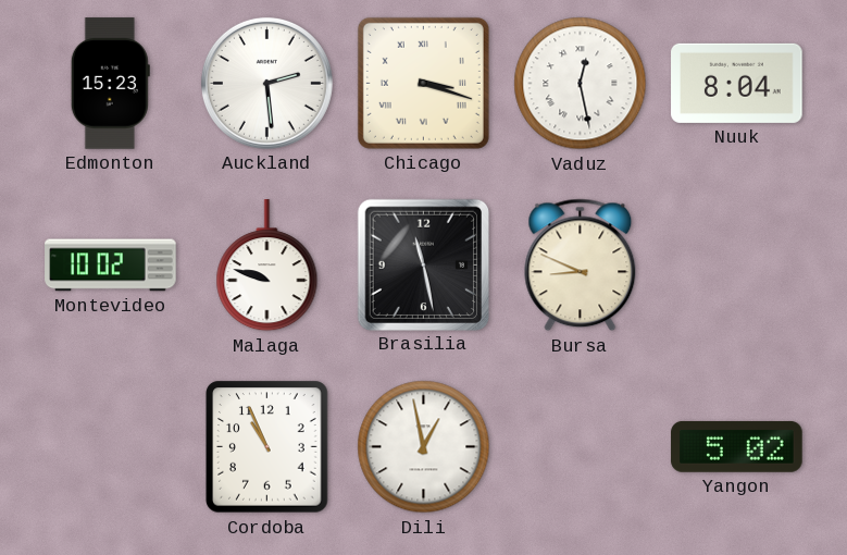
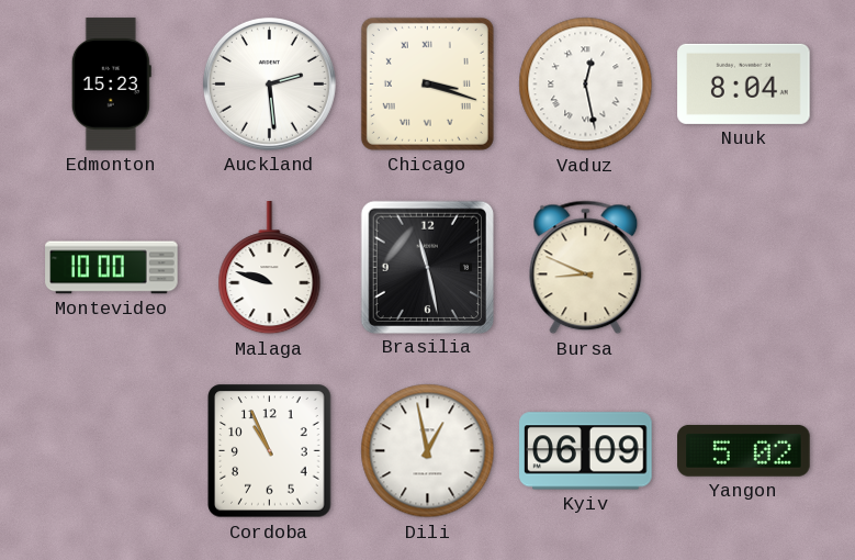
Montevideo: 10:02 -> 10:00 (112, 268)
Kyiv: none -> 06:09 (586, 451)
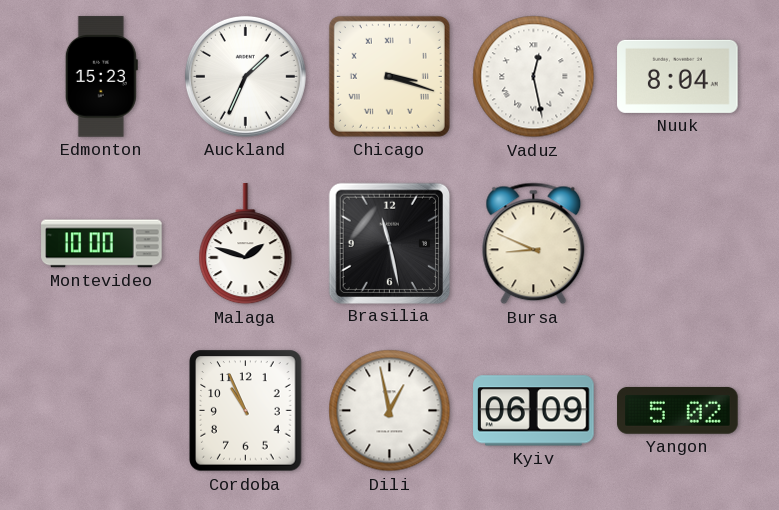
Auckland: 2:29 -> 1:34 (245, 76)
Malaga: 9:48 -> 1:48 (246, 244)
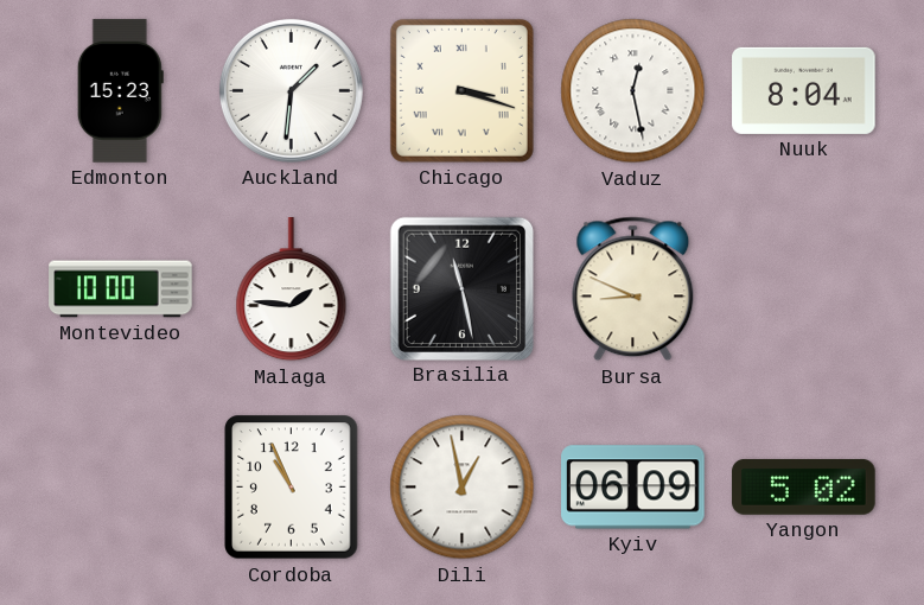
Auckland: 1:34 -> 1:31 (291, 90)
Malaga: 1:48 -> 1:46 (292, 289)
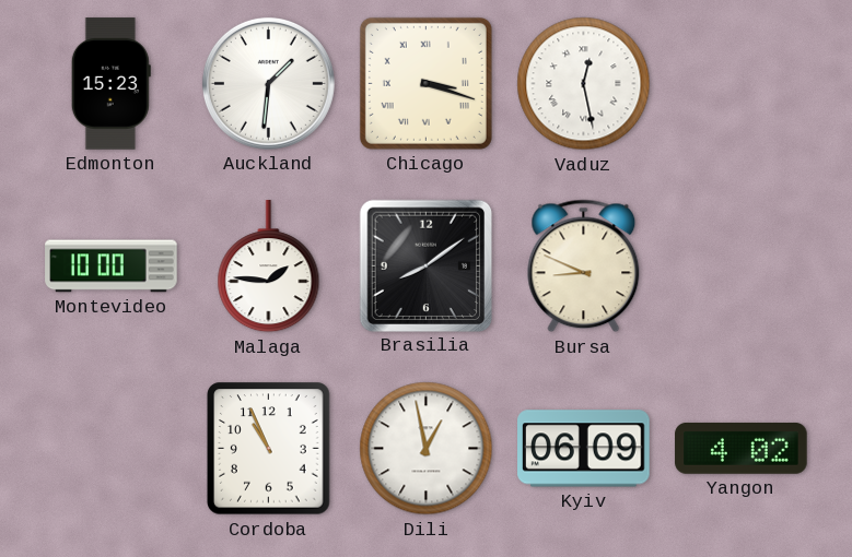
Nuuk: 8:04 -> none (804, 90)
Brasilia: 11:28 -> 8:09 (425, 265)
Yangon: 5:02 -> 4:02 (742, 449)
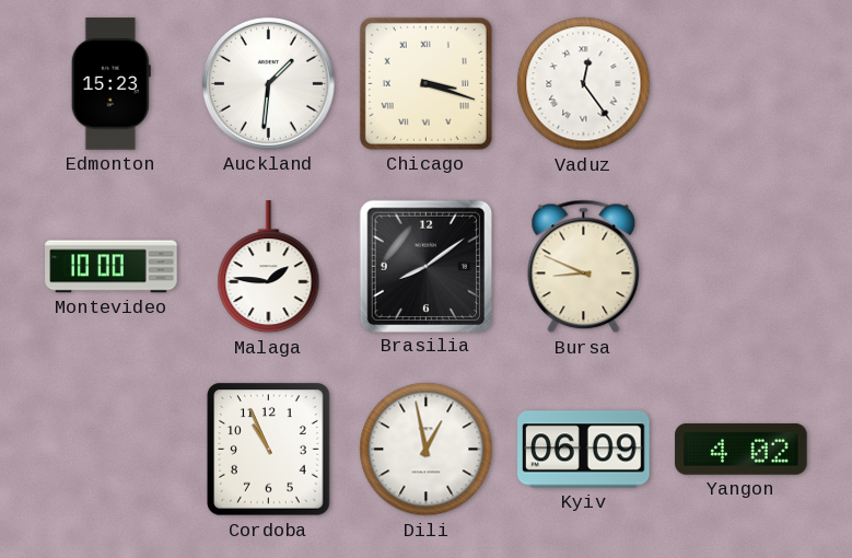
Vaduz: 12:28 -> 12:24 (584, 84)
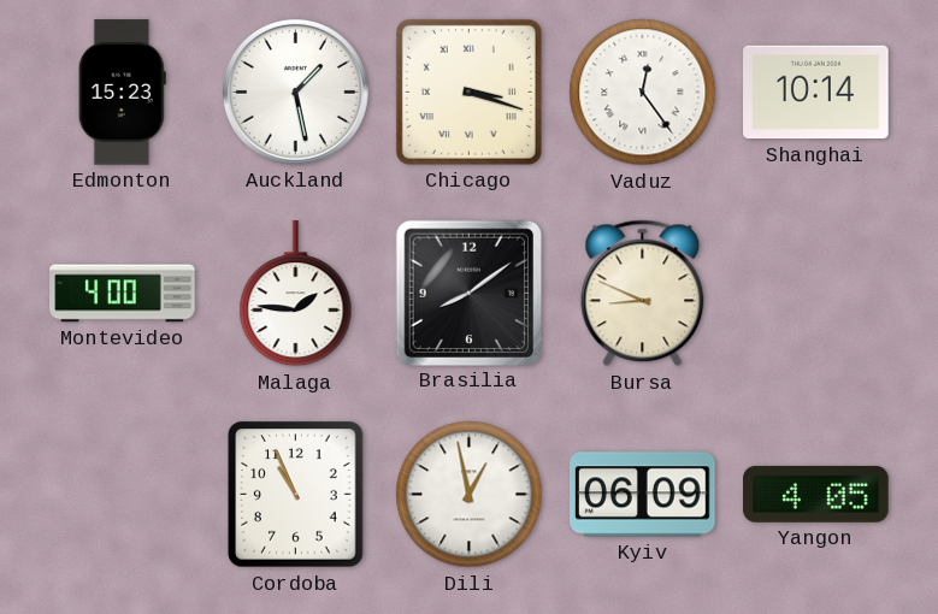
Auckland: 1:31 -> 1:28 (295, 91)
Shanghai: none -> 10:14 (816, 93)
Montevideo: 10:00 -> 4:00 (123, 294)
Yangon: 4:02 -> 4:05 (816, 495)
